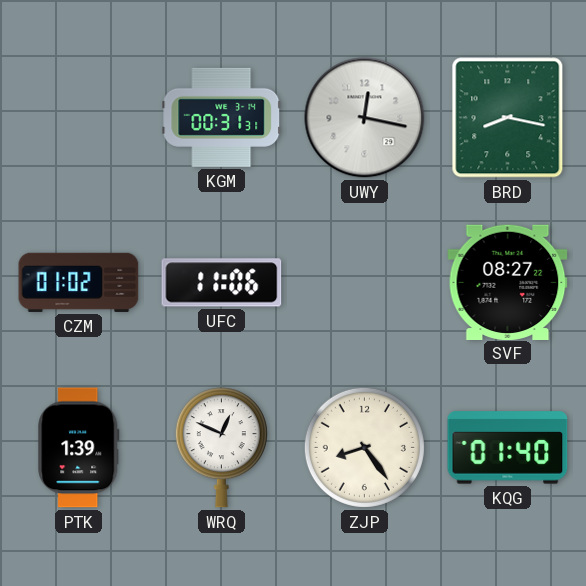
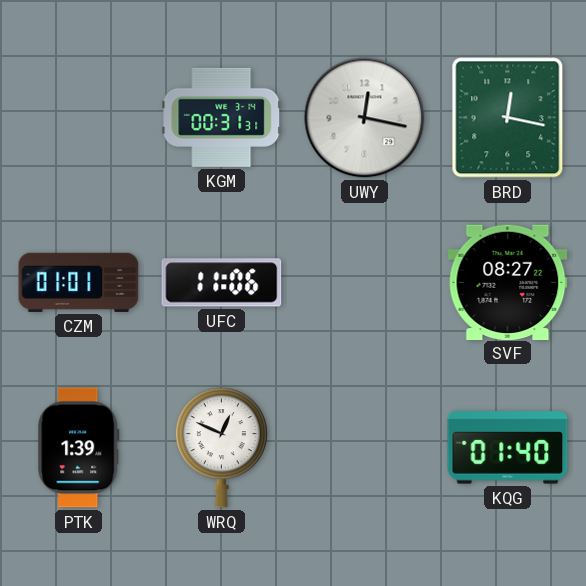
BRD: 8:17 -> 12:17 (508, 118)
CZM: 01:02 -> 01:01 (79, 282)
ZJP: 8:24 -> none (364, 447)
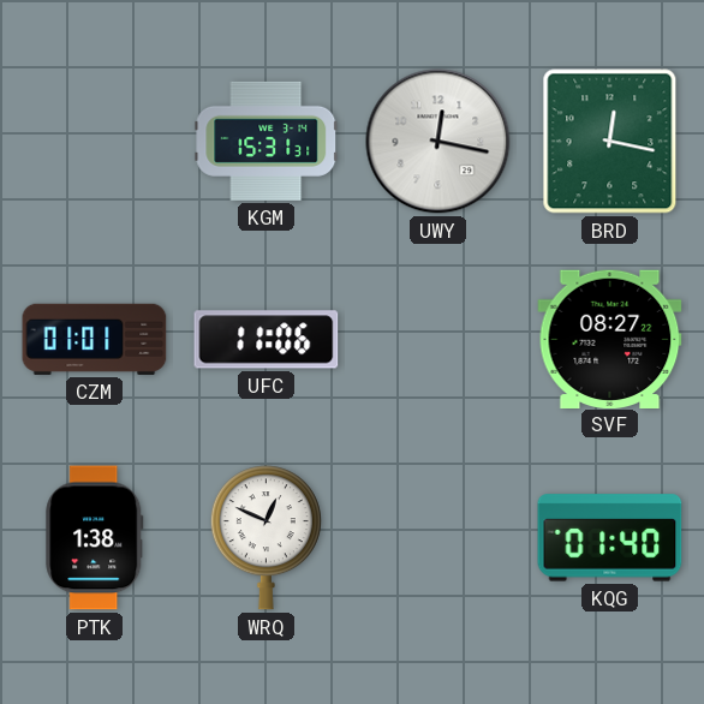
KGM: 00:31 -> 15:31 (267, 141)
PTK: 1:39 -> 1:38 (95, 538)
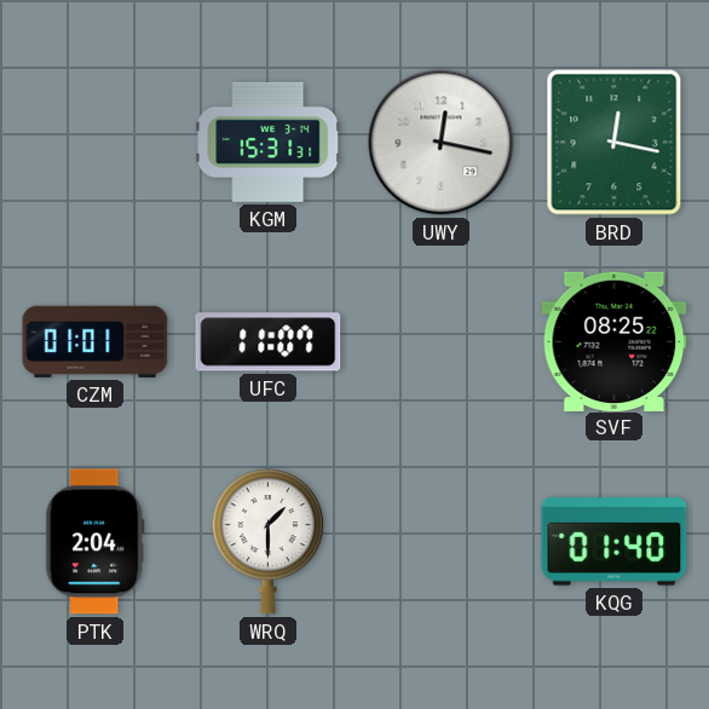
UFC: 11:06 -> 11:07 (269, 342)
SVF: 08:27 -> 08:25 (615, 341)
PTK: 1:38 -> 2:04 (96, 542)
WRQ: 12:49 -> 1:30 (267, 542)
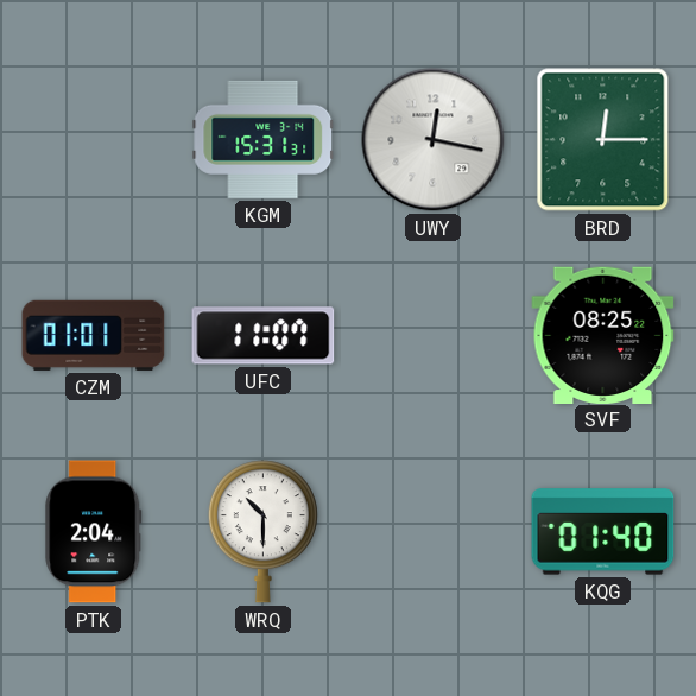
BRD: 12:17 -> 12:15 (603, 140)
WRQ: 1:30 -> 10:30 (262, 532)
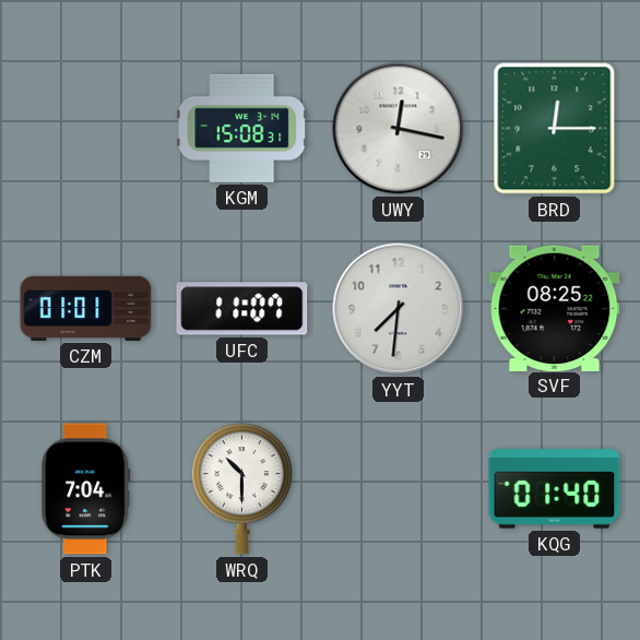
KGM: 15:31 -> 15:08 (242, 128)
YYT: none -> 7:31 (399, 309)
PTK: 2:04 -> 7:04 (86, 489)
